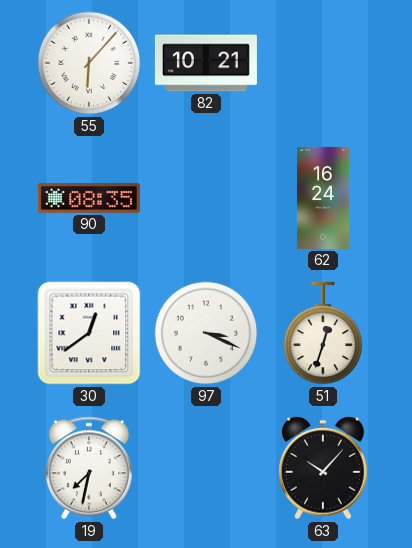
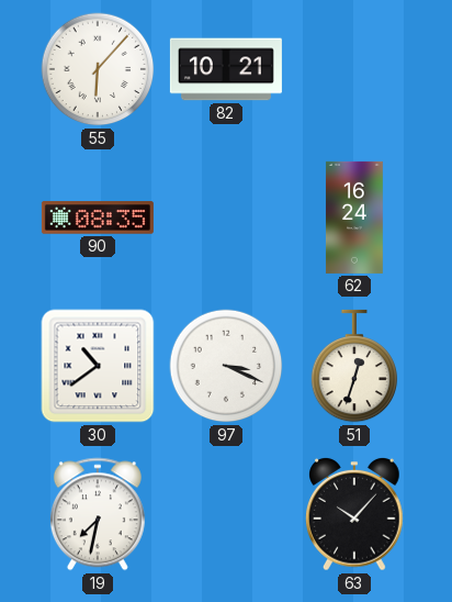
30: 12:39 -> 10:39 (98, 366)
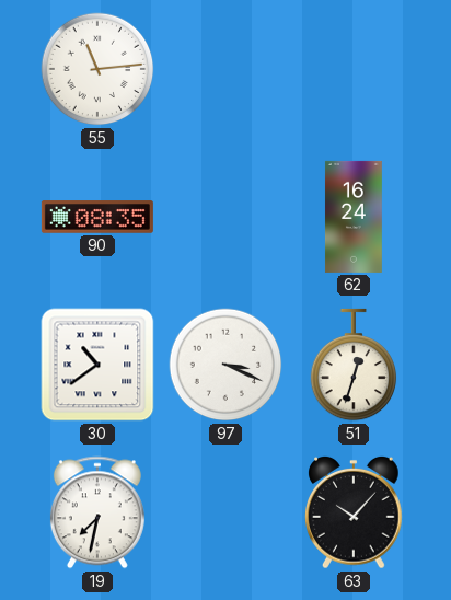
55: 6:07 -> 11:14 (97, 69)
82: 10:21 -> none (226, 69)
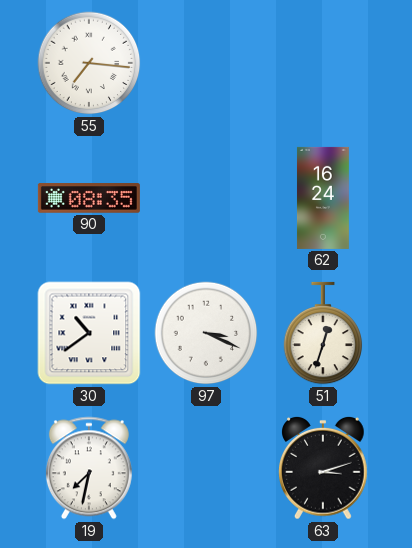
55: 11:14 -> 7:16 (89, 63)
63: 10:07 -> 3:12 (323, 469)
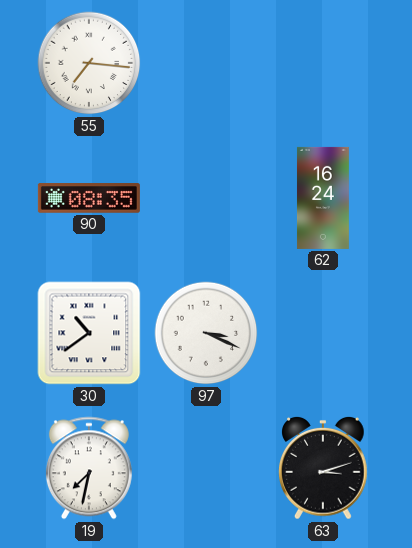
51: 12:33 -> none (323, 333)
